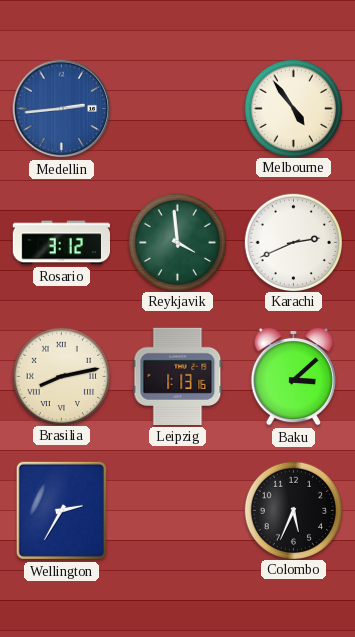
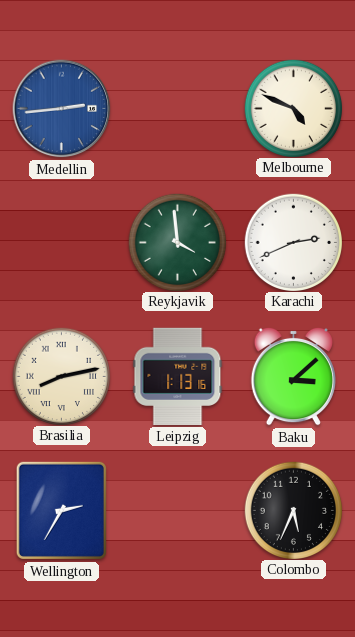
Melbourne: 4:54 -> 4:49 (293, 108)
Rosario: 3:12 -> none (61, 243)
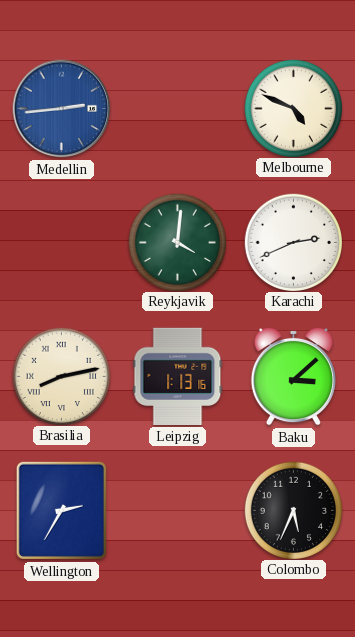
Reykjavik: 3:59 -> 4:01 (177, 242)
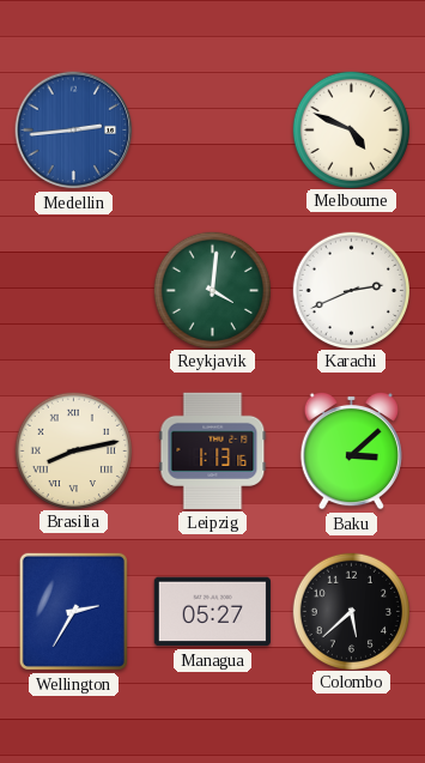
Managua: none -> 05:27 (212, 612)
Colombo: 5:34 -> 5:38 (351, 611)
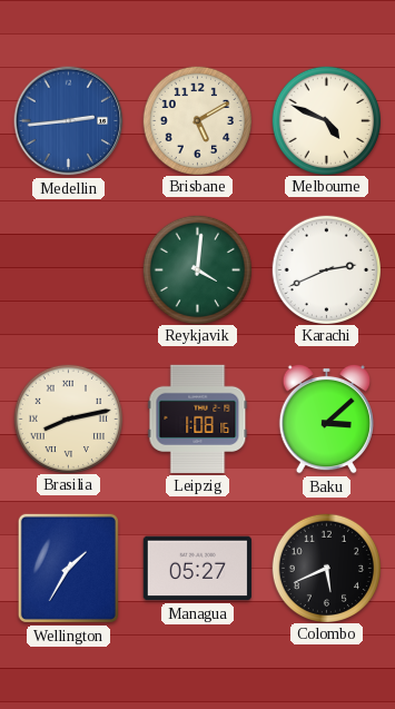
Brisbane: none -> 5:10 (197, 120)
Leipzig: 1:13 -> 1:08 (198, 418)
Wellington: 2:35 -> 1:35 (68, 568)
Colombo: 5:38 -> 5:41 (326, 568)
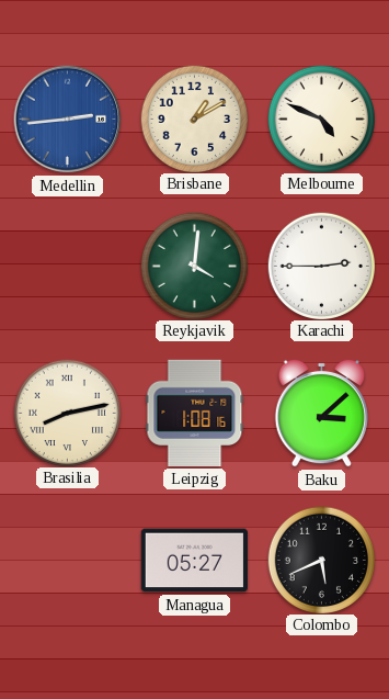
Brisbane: 5:10 -> 1:10 (194, 119)
Karachi: 2:41 -> 2:45 (321, 266)
Wellington: 1:35 -> none (68, 568)
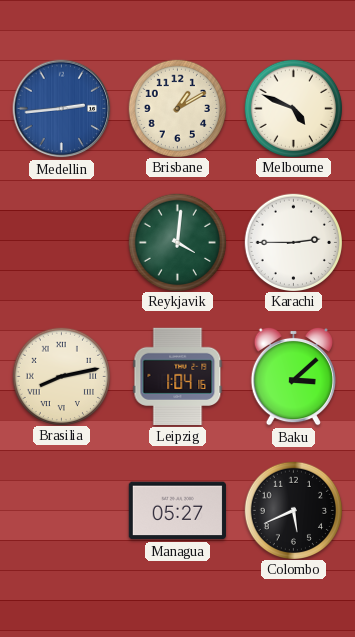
Leipzig: 1:08 -> 1:04 (178, 376)
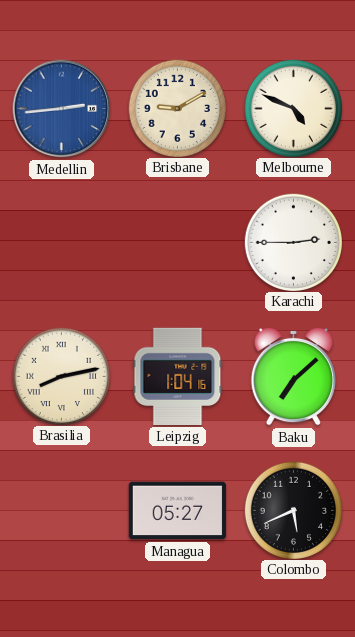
Brisbane: 1:10 -> 9:10 (177, 108)
Reykjavik: 4:01 -> none (177, 242)
Baku: 3:08 -> 7:08 (293, 376)
